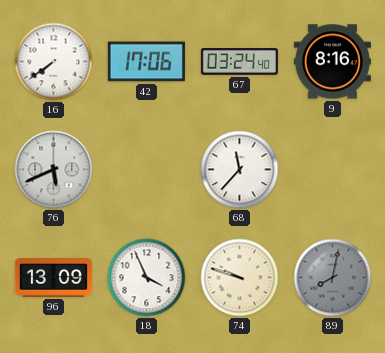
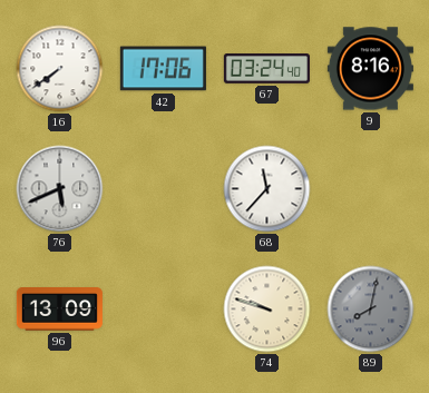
18: 3:56 -> none (147, 278)
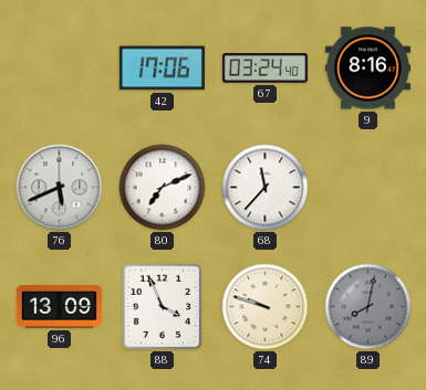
16: 7:39 -> none (60, 69)
80: none -> 7:11 (163, 188)
88: none -> 3:56 (163, 307)
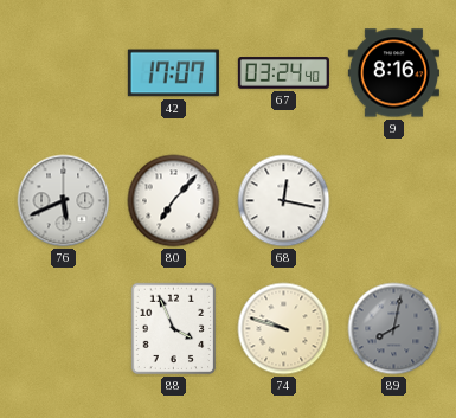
42: 17:06 -> 17:07 (173, 73)
80: 7:11 -> 7:07 (174, 201)
68: 11:37 -> 12:17 (284, 201)
96: 13:09 -> none (59, 307)
